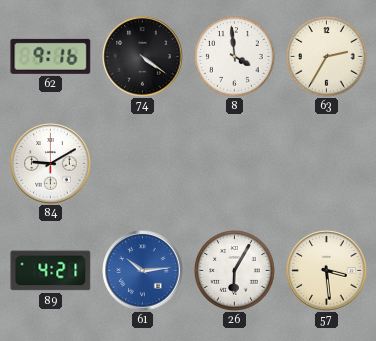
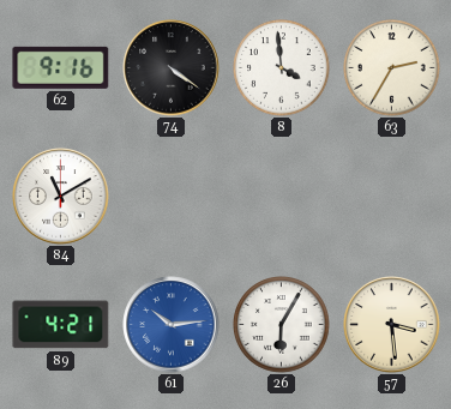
84: 9:10 -> 11:10 (61, 197)
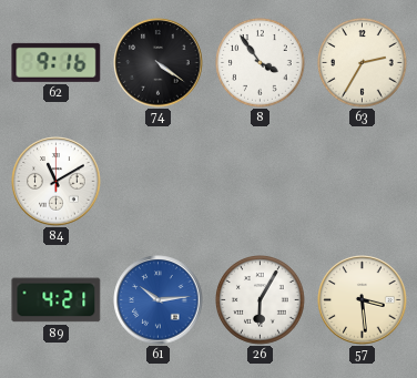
8: 3:59 -> 3:54 (261, 63)
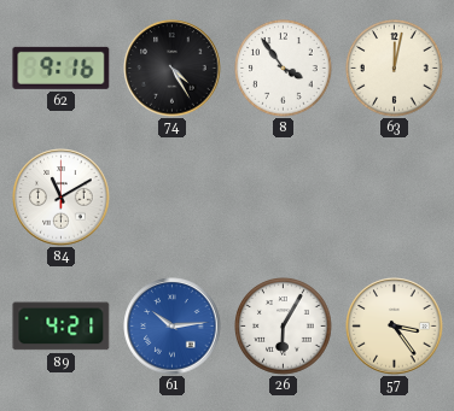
74: 4:21 -> 4:25 (173, 69)
63: 2:35 -> 12:02 (395, 69)
57: 3:29 -> 3:24 (395, 327)
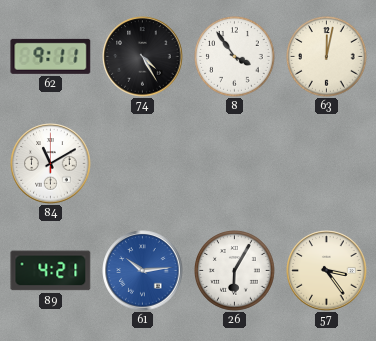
62: 9:16 -> 9:11 (51, 56)
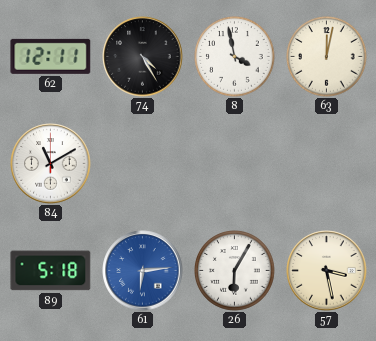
62: 9:11 -> 12:11 (51, 56)
8: 3:54 -> 3:58 (235, 57)
89: 4:21 -> 5:18 (51, 271)
61: 10:14 -> 6:14 (143, 271)
57: 3:24 -> 3:28 (327, 271)
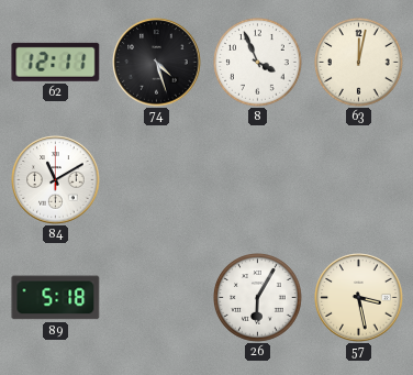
74: 4:25 -> 4:27 (157, 63)
8: 3:58 -> 3:56 (258, 63)
61: 6:14 -> none (143, 271)
